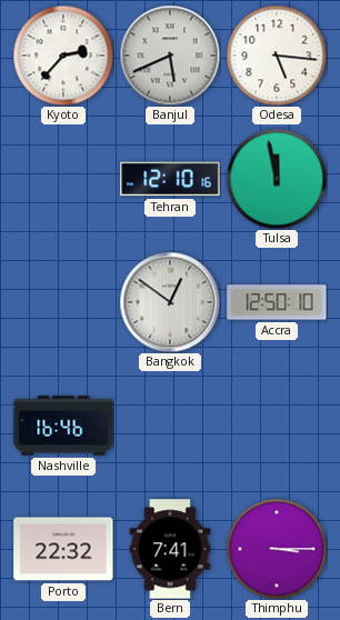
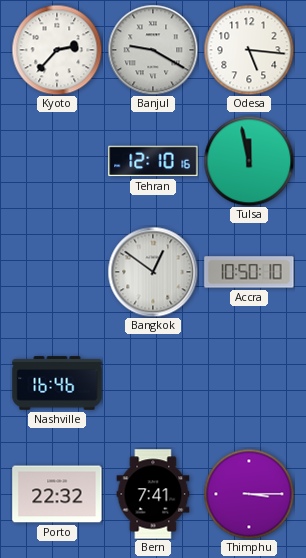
Banjul: 5:41 -> 9:20 (153, 50)
Accra: 12:50 -> 10:50 (249, 272)
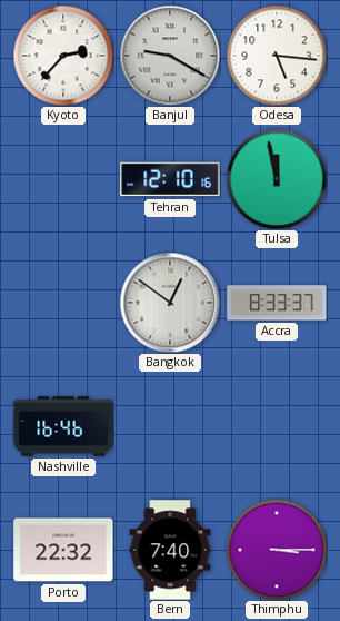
Accra: 10:50 -> 8:33 (277, 303)
Bern: 7:41 -> 7:40 (170, 550)
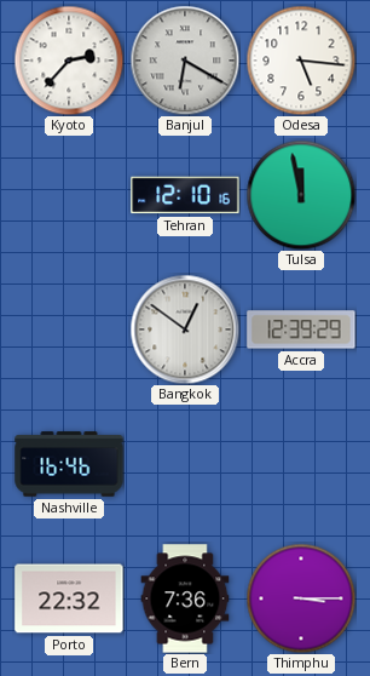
Banjul: 9:20 -> 6:20 (185, 61)
Accra: 8:33 -> 12:39 (301, 330)
Bern: 7:40 -> 7:36 (185, 598)
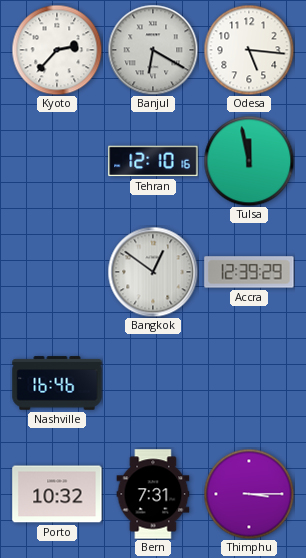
Porto: 22:32 -> 10:32 (57, 494)
Bern: 7:36 -> 7:31 (153, 494)
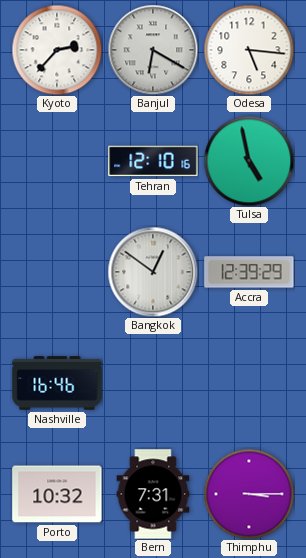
Tulsa: 11:58 -> 4:58 (249, 161)
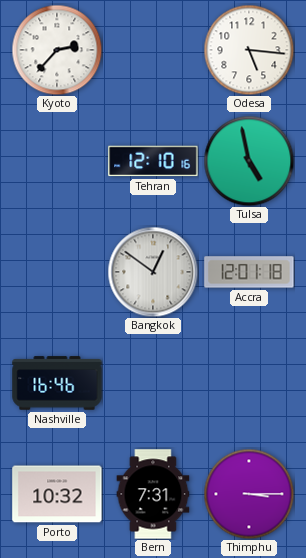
Banjul: 6:20 -> none (153, 50)
Accra: 12:39 -> 12:01 (249, 272)
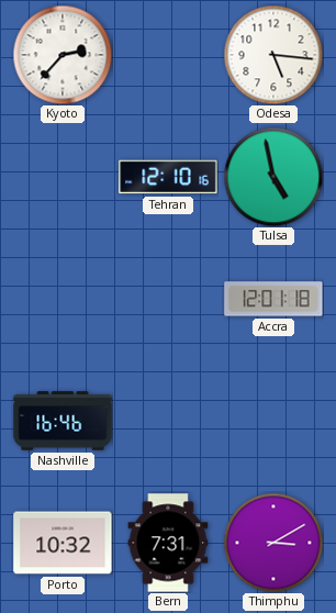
Bangkok: 12:51 -> none (153, 272)
Thimphu: 3:15 -> 3:10 (273, 543)
